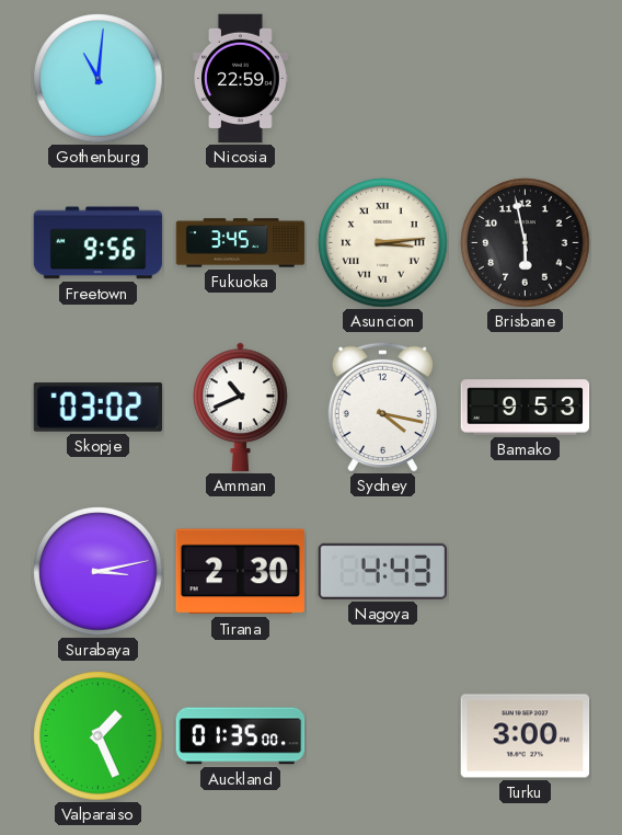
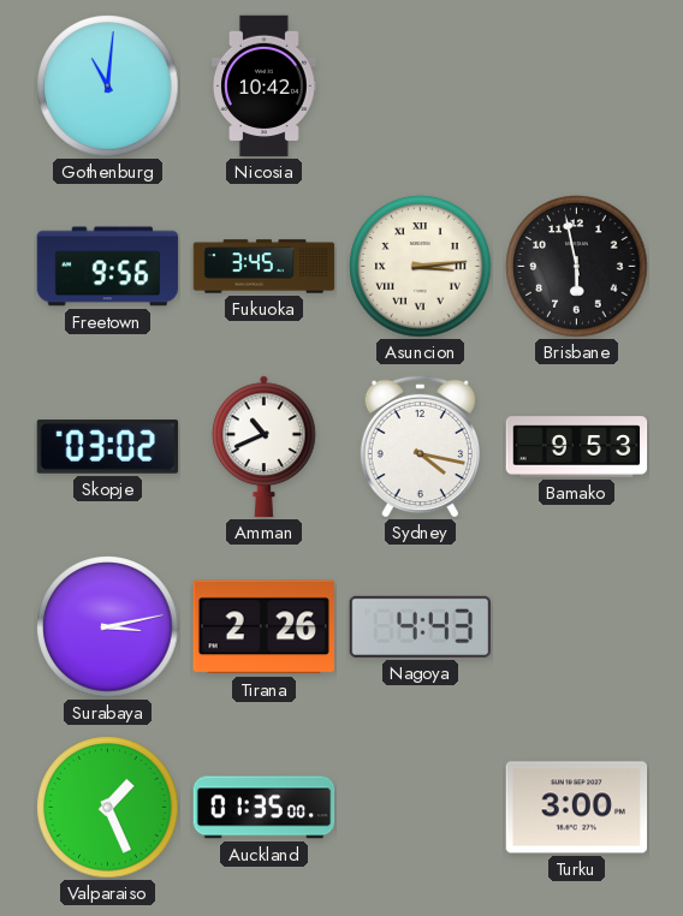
Nicosia: 22:59 -> 10:42 (265, 87)
Tirana: 2:30 -> 2:26 (263, 627)
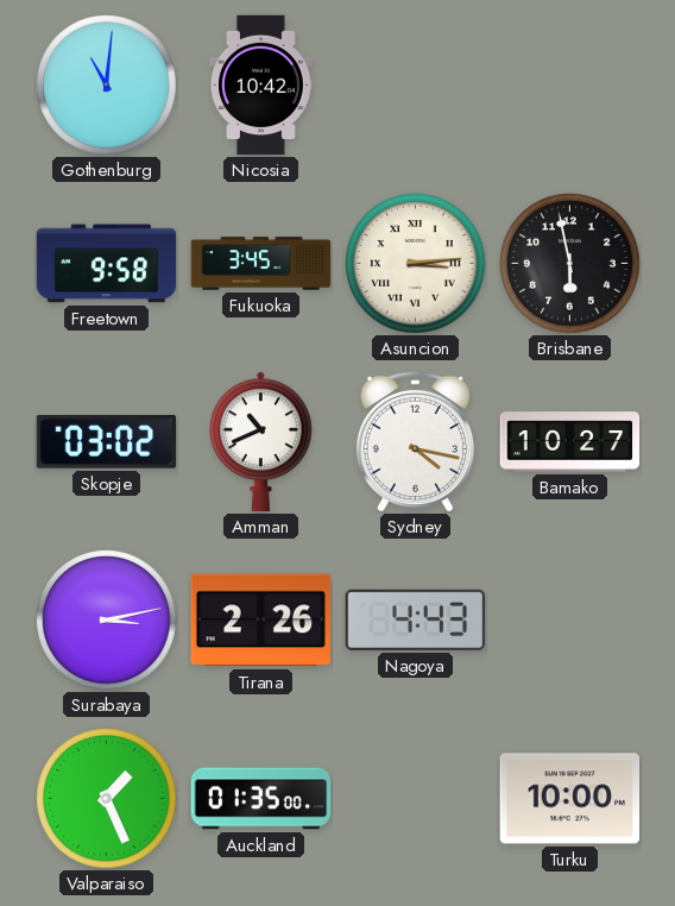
Freetown: 9:56 -> 9:58 (107, 264)
Bamako: 9:53 -> 10:27 (570, 442)
Turku: 3:00 -> 10:00 (570, 799)
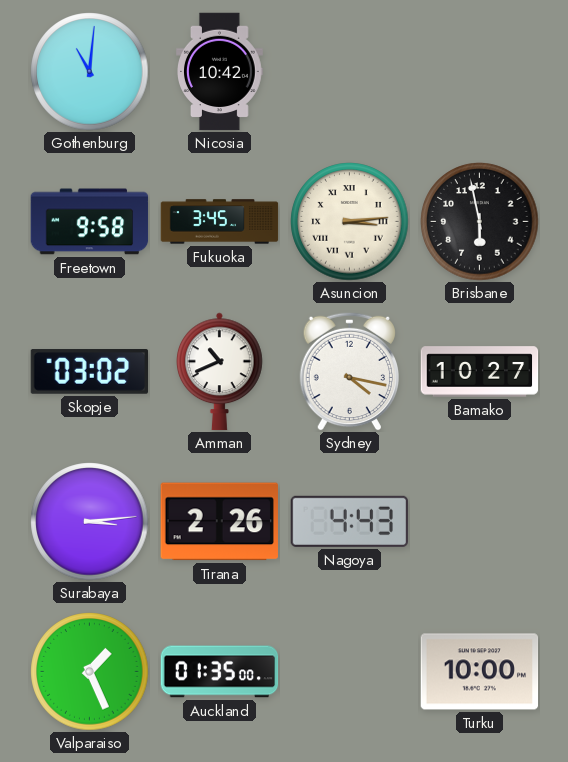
Surabaya: 3:13 -> 3:14 (90, 522)
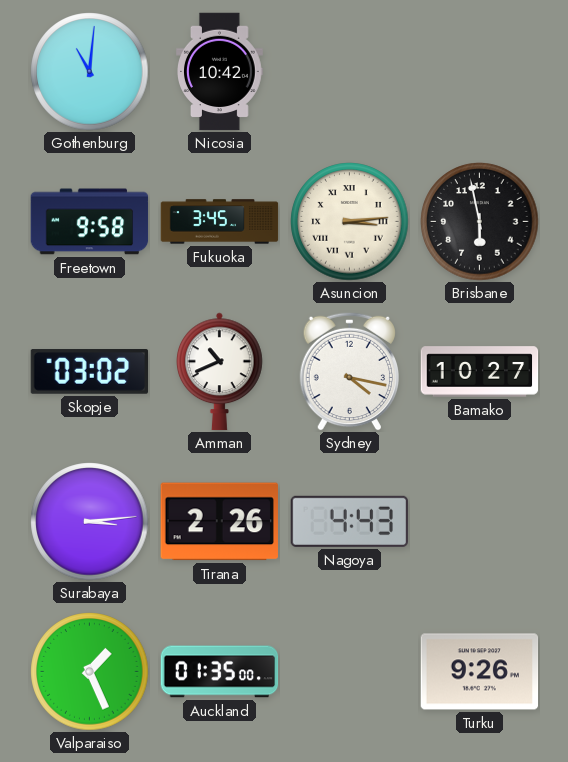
Turku: 10:00 -> 9:26 (480, 672)
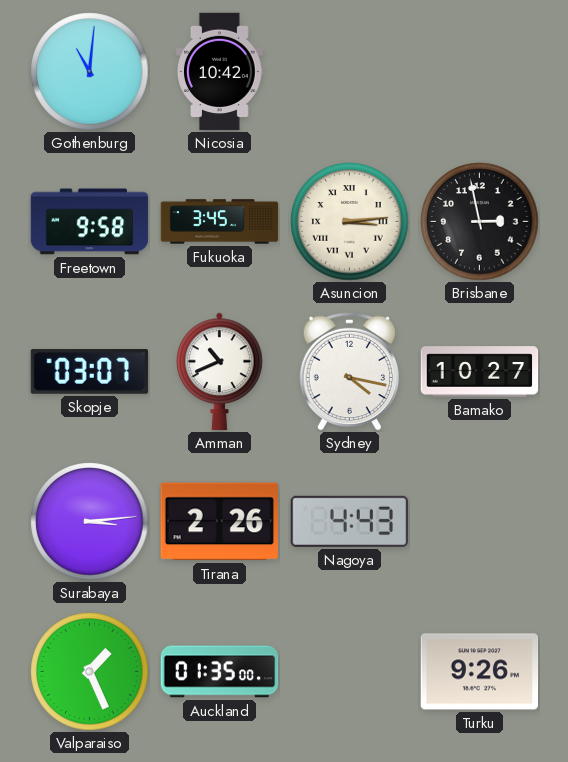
Brisbane: 5:58 -> 2:58 (480, 222)
Skopje: 03:02 -> 03:07 (90, 372)
